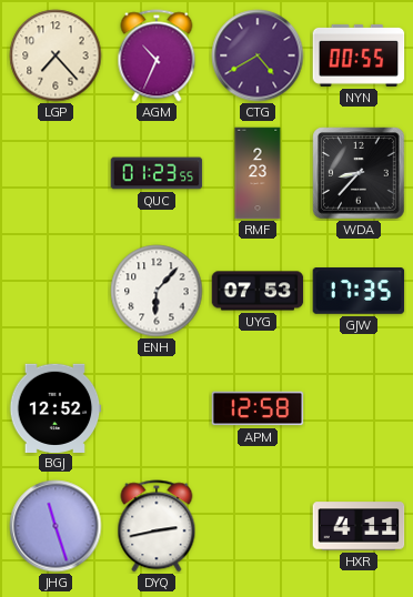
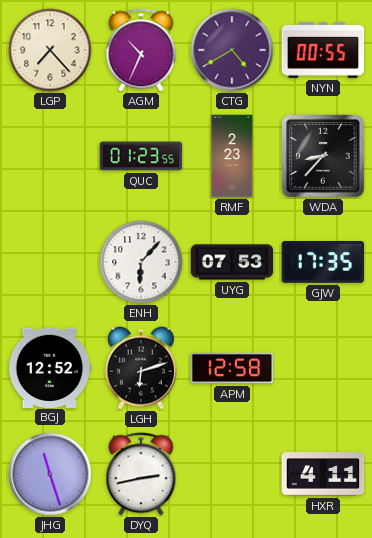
LGH: none -> 6:12 (141, 368)
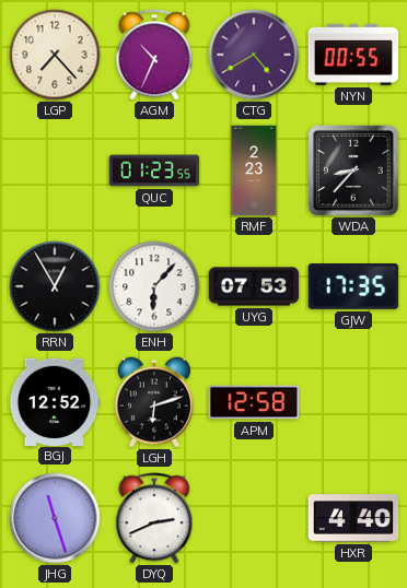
RRN: none -> 12:55 (55, 286)
DYQ: 2:43 -> 2:41 (154, 518)
HXR: 4:11 -> 4:40 (353, 518)
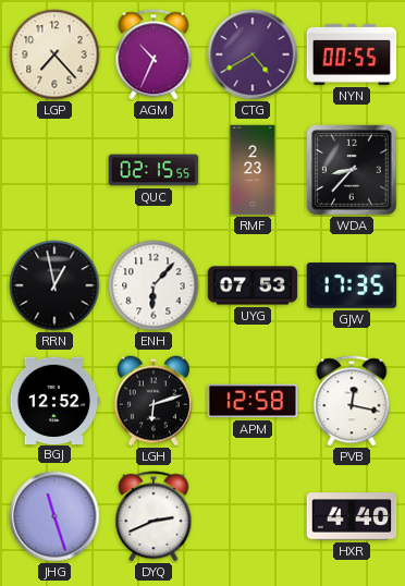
QUC: 01:23 -> 02:15 (154, 170)
RRN: 12:55 -> 12:58 (54, 285)
PVB: none -> 12:17 (352, 401)
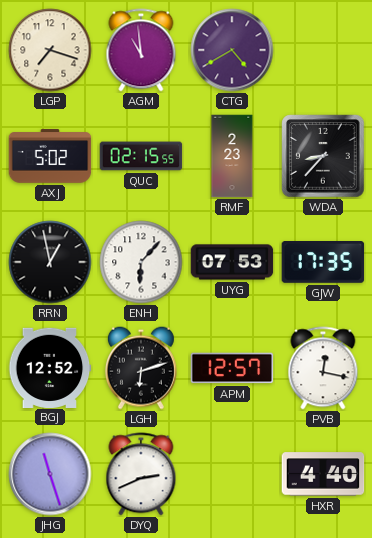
LGP: 7:23 -> 7:18 (50, 50)
AGM: 10:34 -> 10:59 (141, 50)
NYN: 00:55 -> none (352, 54)
AXJ: none -> 5:02 (50, 156)
APM: 12:58 -> 12:57 (232, 368)
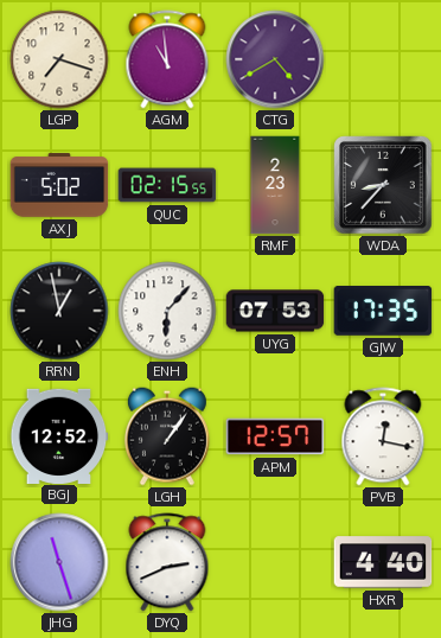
LGH: 6:12 -> 1:06 (167, 436)
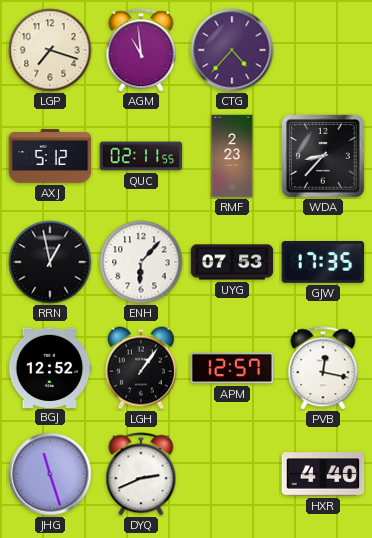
CTG: 4:40 -> 4:37 (232, 50)
AXJ: 5:02 -> 5:12 (50, 156)
QUC: 02:15 -> 02:11 (141, 156)
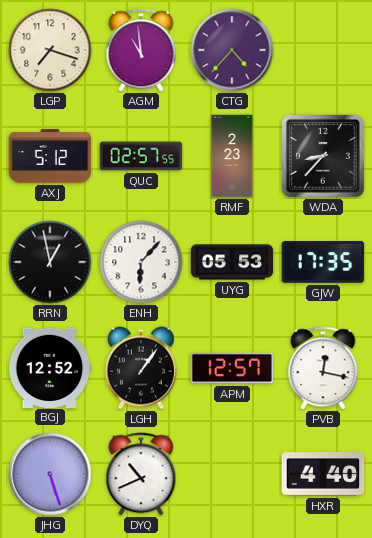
QUC: 02:11 -> 02:57 (141, 156)
UYG: 07:53 -> 05:53 (232, 262)
JHG: 11:27 -> 5:27 (50, 474)
DYQ: 2:41 -> 10:41 (141, 474)
